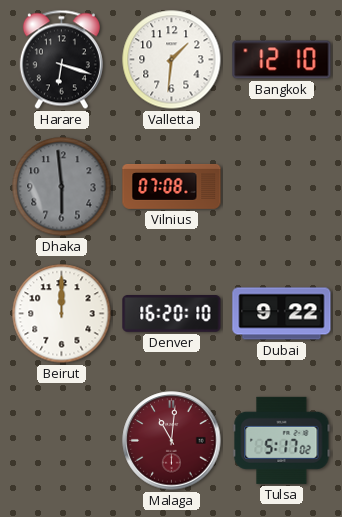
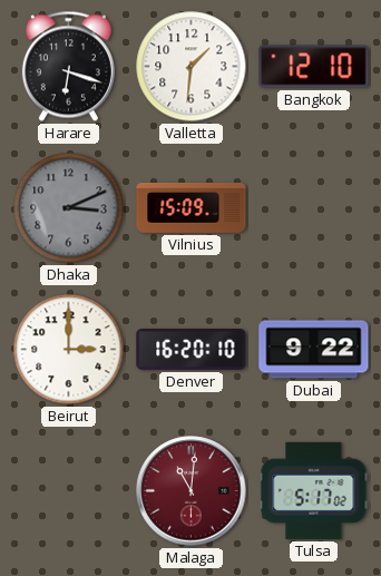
Dhaka: 5:59 -> 3:11 (69, 208)
Vilnius: 07:08 -> 15:09 (192, 207)
Beirut: 12:00 -> 3:00 (69, 350)
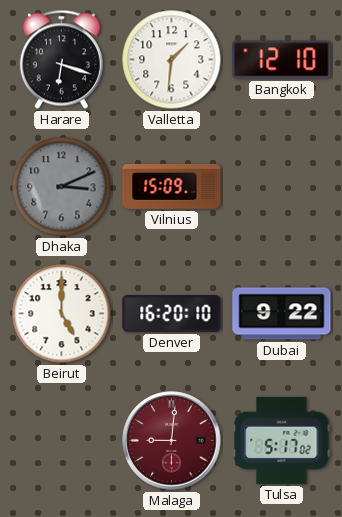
Beirut: 3:00 -> 5:00 (62, 314)
Malaga: 11:01 -> 9:01 (172, 441)
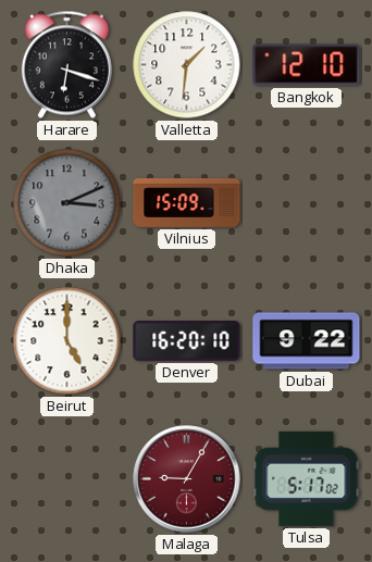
Malaga: 9:01 -> 9:05 (187, 479)
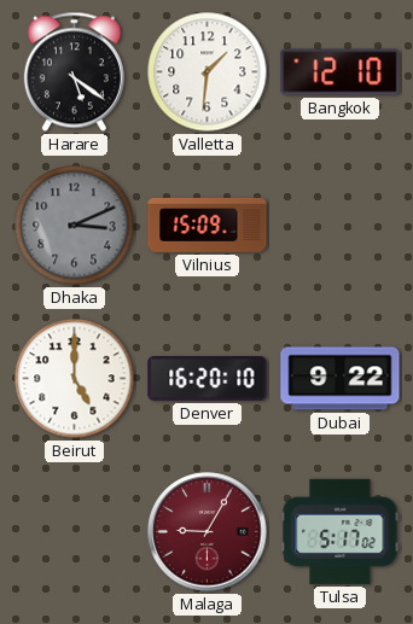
Harare: 6:18 -> 5:21 (74, 72)
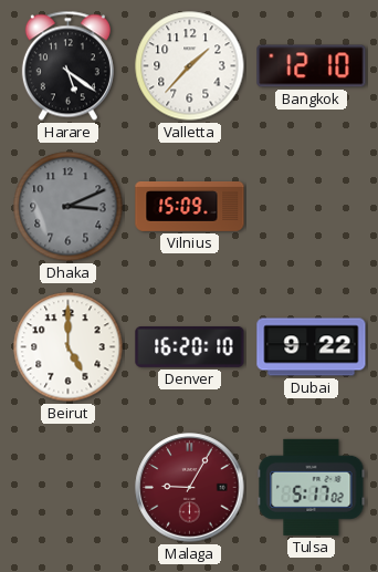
Valletta: 1:31 -> 1:37 (190, 66)
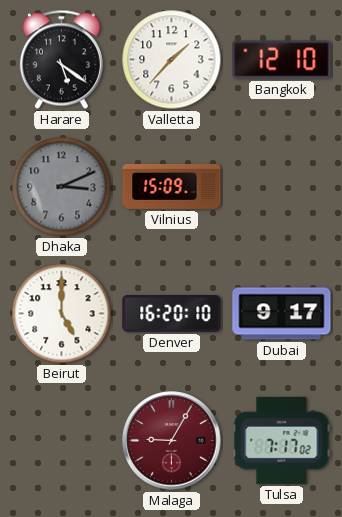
Dubai: 9:22 -> 9:17 (282, 314)
Tulsa: 5:17 -> 7:17 (282, 440)
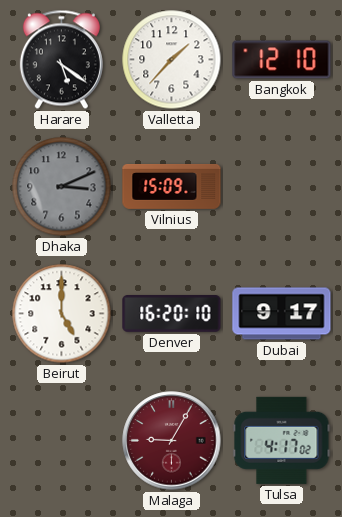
Tulsa: 7:17 -> 4:17 (282, 440)
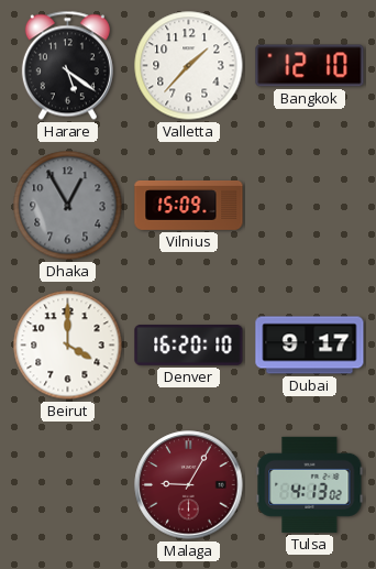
Dhaka: 3:11 -> 12:55 (68, 206)
Beirut: 5:00 -> 4:00 (68, 346)
Tulsa: 4:17 -> 4:13 (310, 484)
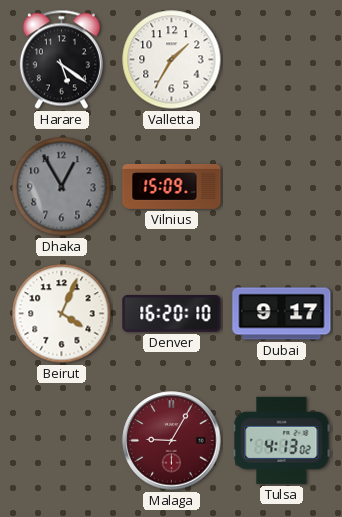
Valletta: 1:37 -> 1:35 (172, 60)
Bangkok: 12:10 -> none (310, 66)
Beirut: 4:00 -> 4:04 (62, 314)
